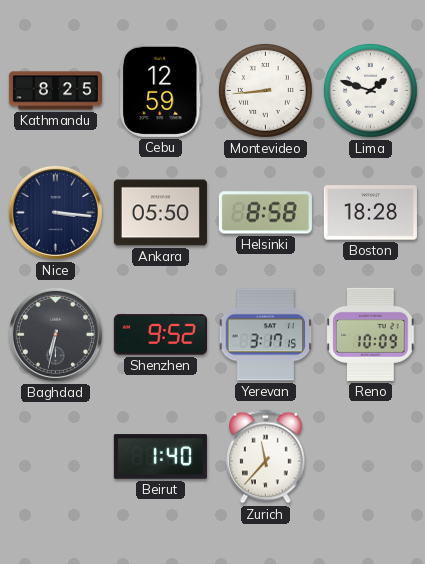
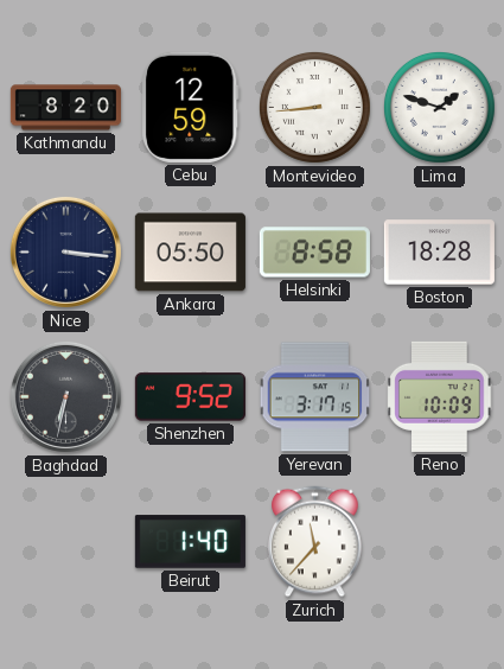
Kathmandu: 8:25 -> 8:20 (65, 108)
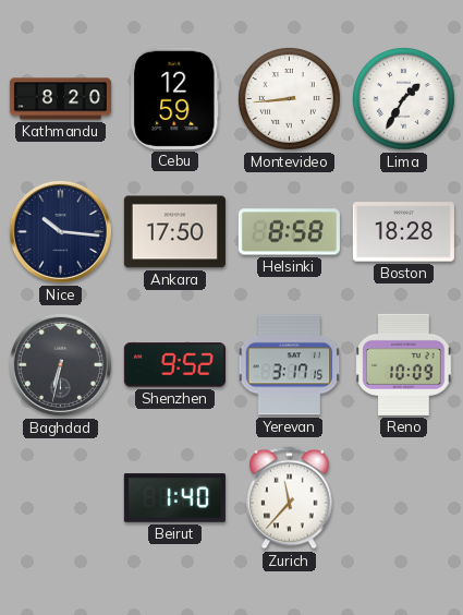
Lima: 1:48 -> 1:35 (403, 98)
Nice: 3:16 -> 10:16 (60, 231)
Ankara: 05:50 -> 17:50 (174, 232)
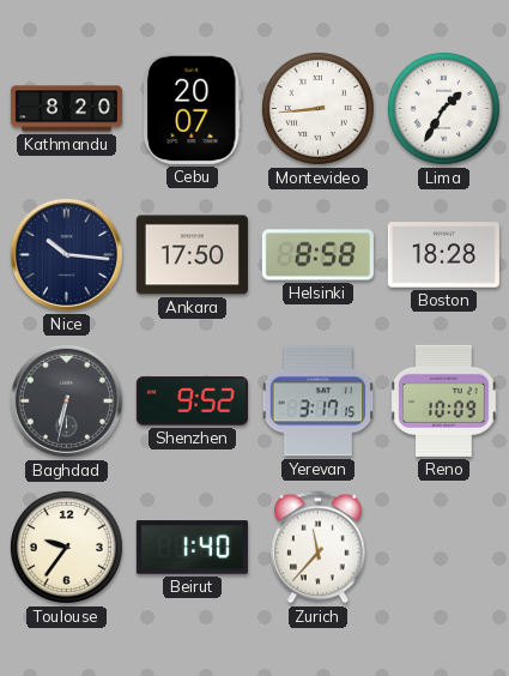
Cebu: 12:59 -> 20:07 (192, 108)
Toulouse: none -> 9:36 (66, 547)
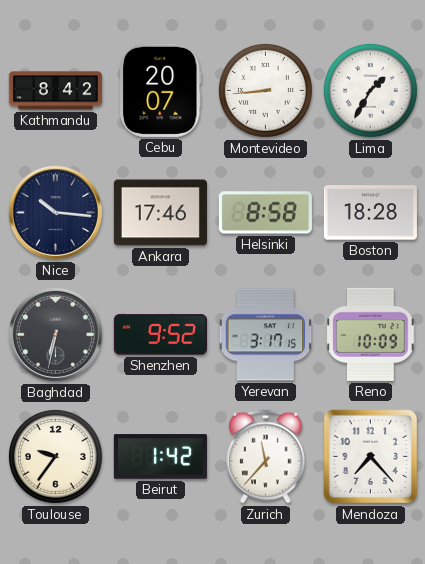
Kathmandu: 8:20 -> 8:42 (55, 91)
Ankara: 17:50 -> 17:46 (160, 213)
Beirut: 1:40 -> 1:42 (160, 457)
Mendoza: none -> 7:23 (371, 457)
